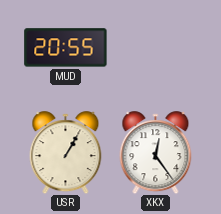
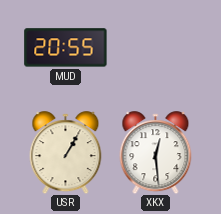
XKX: 12:24 -> 12:29 (156, 153)
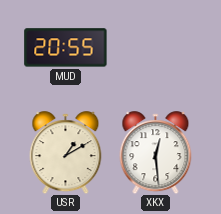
USR: 1:05 -> 1:10 (66, 153)
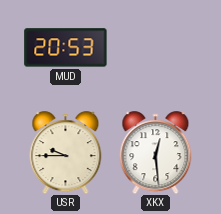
MUD: 20:55 -> 20:53 (66, 48)
USR: 1:10 -> 9:45 (66, 153)
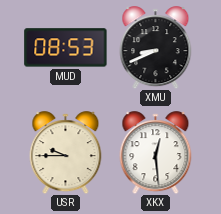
MUD: 20:53 -> 08:53 (66, 48)
XMU: none -> 8:41 (156, 48)
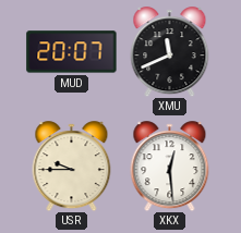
MUD: 08:53 -> 20:07 (72, 52)
XMU: 8:41 -> 11:41 (170, 52)
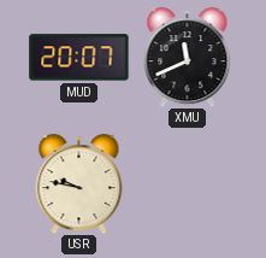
USR: 9:45 -> 9:47 (79, 184)
XKX: 12:29 -> none (170, 167)
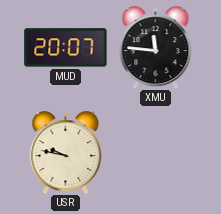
XMU: 11:41 -> 11:46 (156, 48)
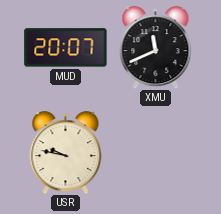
XMU: 11:46 -> 11:41 (156, 48)
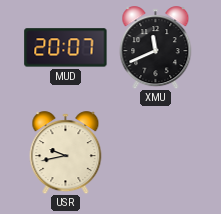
USR: 9:47 -> 9:43 (66, 153)
